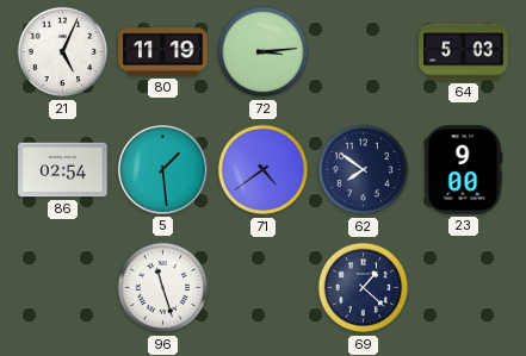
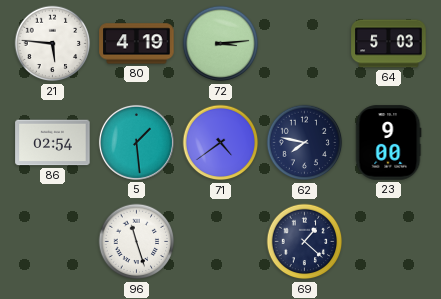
21: 5:04 -> 5:46 (53, 44)
80: 11:19 -> 4:19 (137, 44)
62: 7:51 -> 7:47 (305, 143)
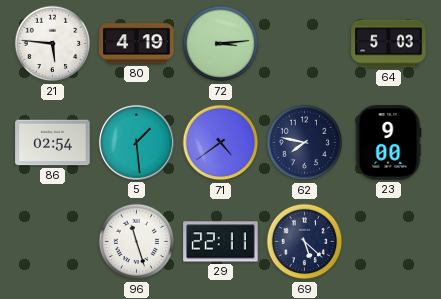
29: none -> 22:11 (221, 242)
69: 1:22 -> 5:22 (305, 242)
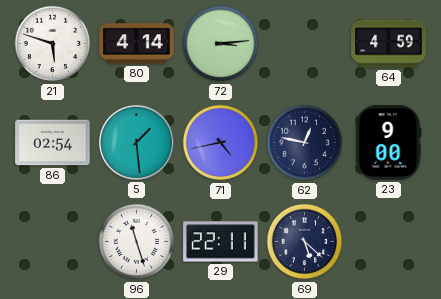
21: 5:46 -> 5:48 (53, 44)
80: 4:19 -> 4:14 (137, 44)
64: 5:03 -> 4:59 (389, 44)
71: 4:39 -> 4:43 (221, 143)
62: 7:47 -> 12:47 (305, 143)
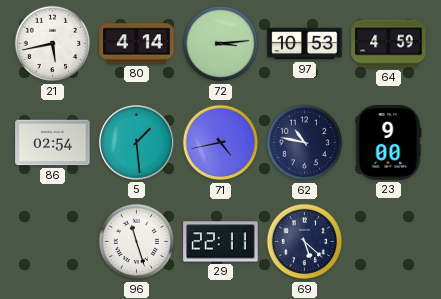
21: 5:48 -> 5:43 (53, 44)
97: none -> 10:53 (305, 44)
62: 12:47 -> 10:47 (305, 143)
